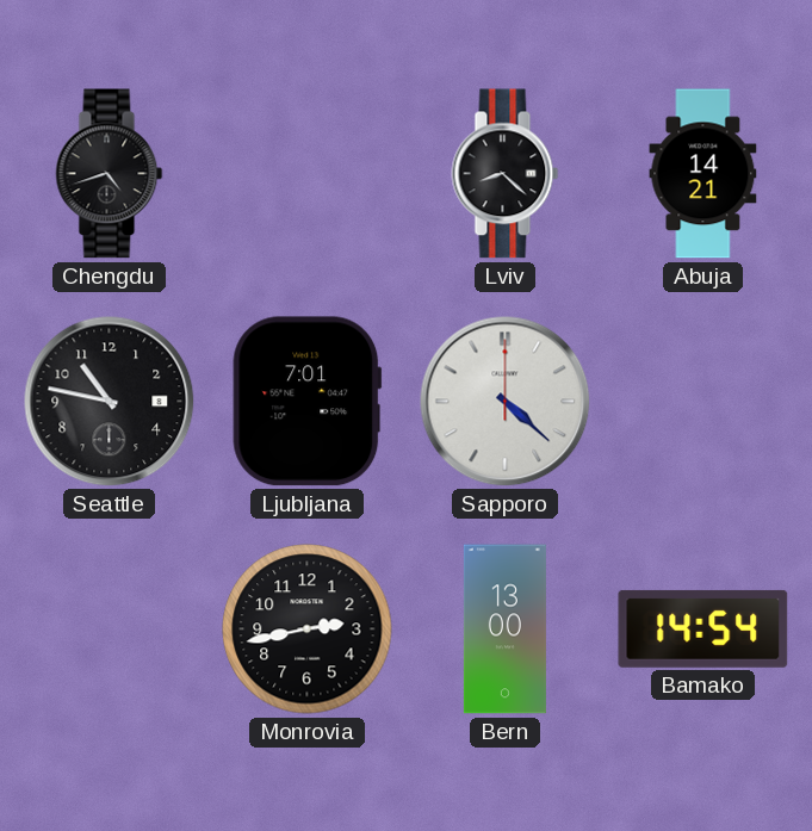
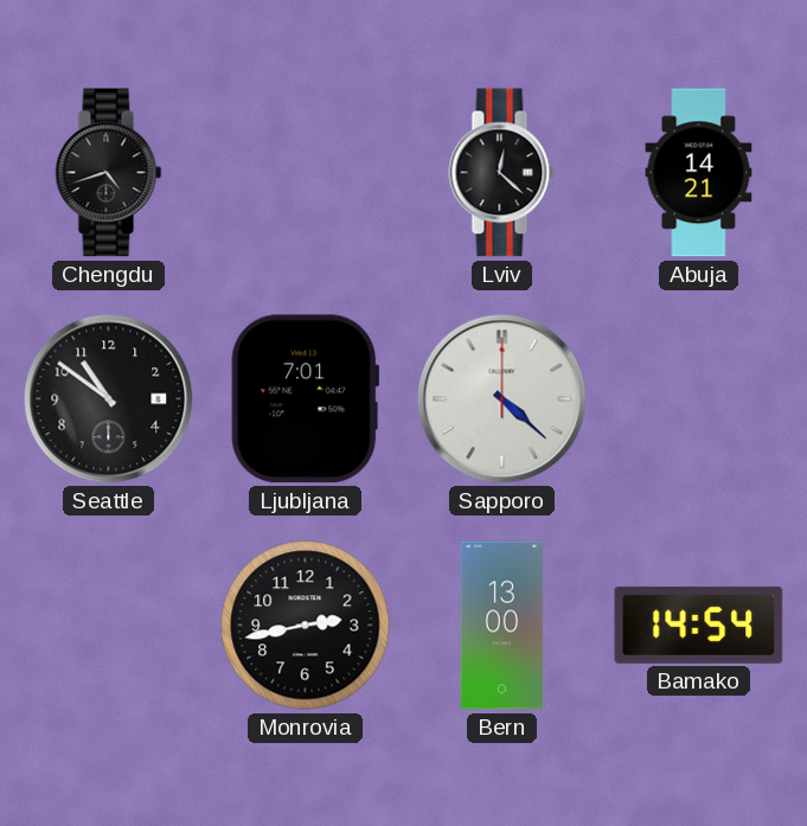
Lviv: 8:22 -> 12:22 (502, 173)
Seattle: 10:47 -> 10:51 (109, 399)
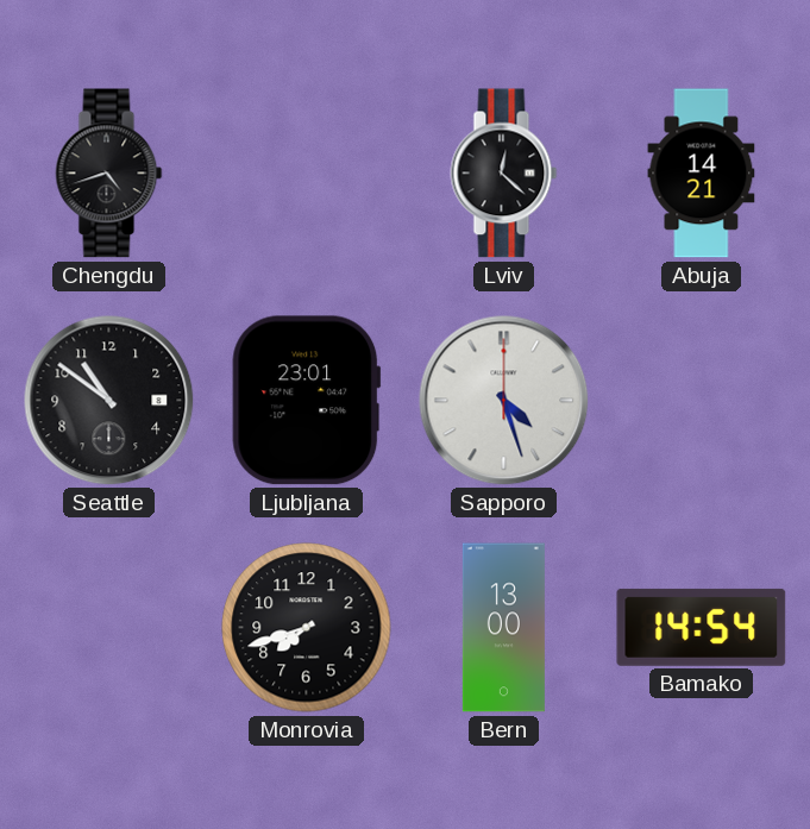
Ljubljana: 7:01 -> 23:01 (307, 401)
Sapporo: 4:22 -> 4:27 (504, 401)
Monrovia: 2:43 -> 7:42 (307, 628)
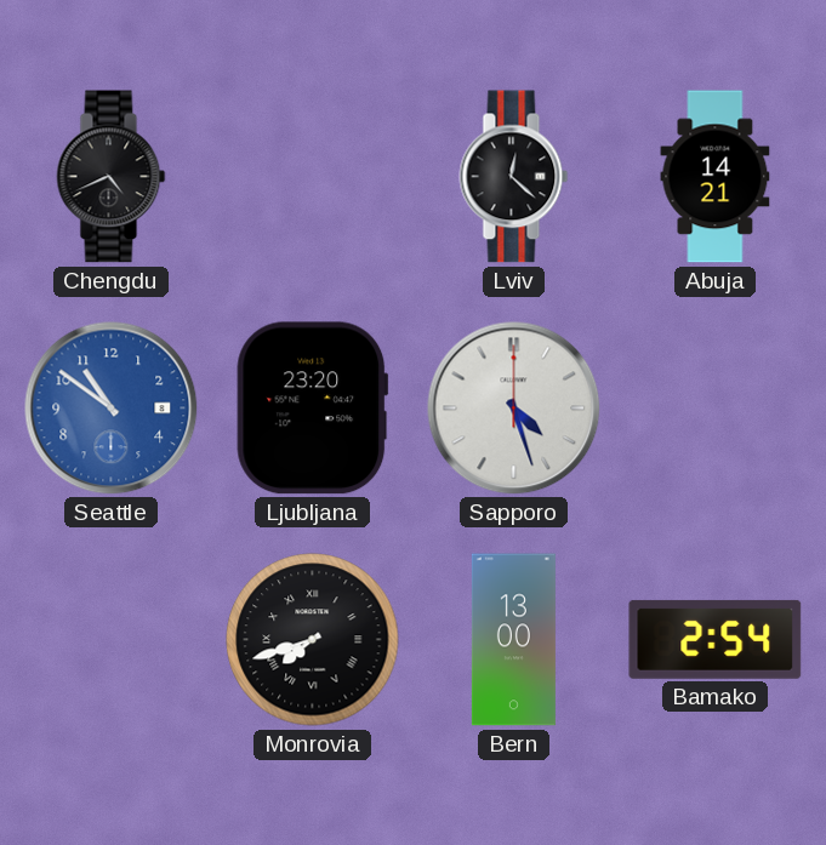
Chengdu: 4:42 -> 4:41 (112, 177)
Seattle dial: black -> blue (112, 409)
Ljubljana: 23:01 -> 23:20 (313, 409)
Monrovia numerals: Arabic -> Roman (313, 640)
Bamako: 14:54 -> 2:54 (716, 639)
